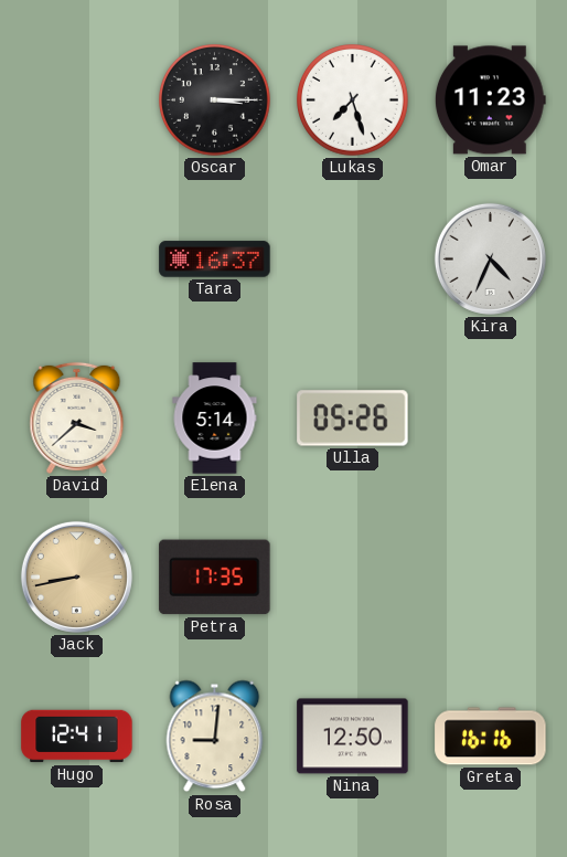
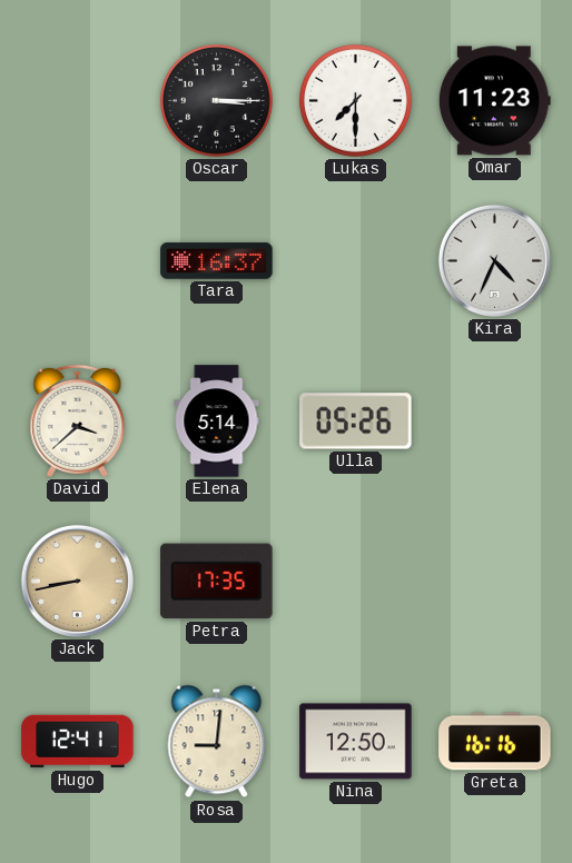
Lukas: 7:27 -> 7:30 (356, 101)
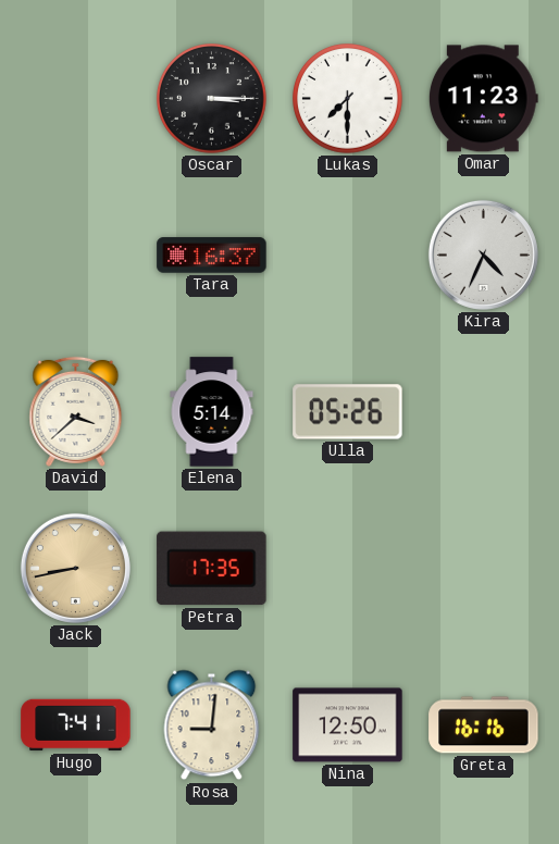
Hugo: 12:41 -> 7:41 (76, 725)
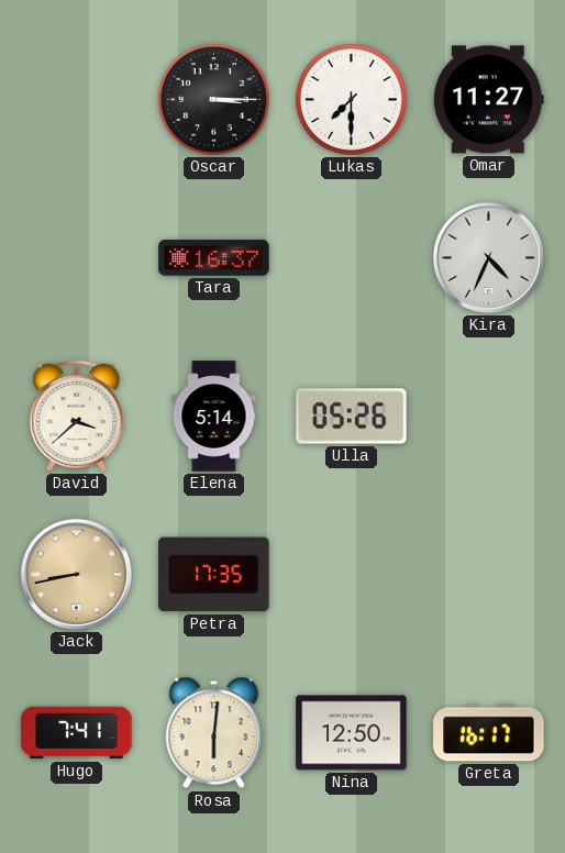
Omar: 11:23 -> 11:27 (488, 100)
Rosa: 9:01 -> 6:01 (214, 733)
Greta: 16:16 -> 16:17 (489, 733)
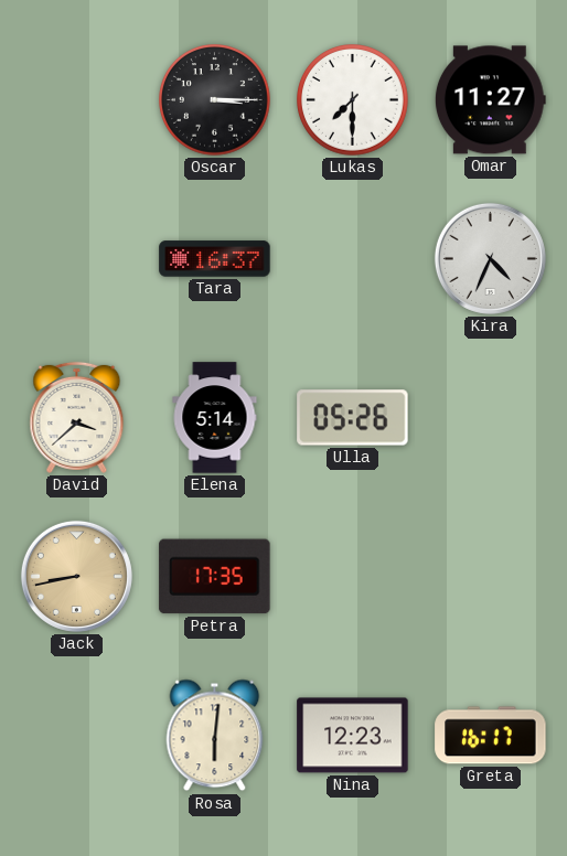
Hugo: 7:41 -> none (77, 733)
Nina: 12:50 -> 12:23 (353, 736)
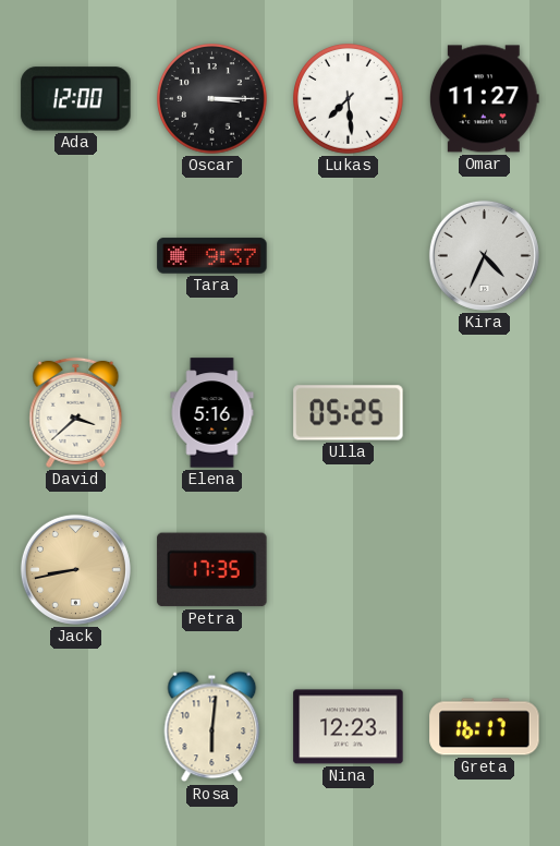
Ada: none -> 12:00 (76, 99)
Lukas: 7:30 -> 7:29 (349, 99)
Tara: 16:37 -> 9:37 (212, 256)
Elena: 5:14 -> 5:16 (212, 413)
Ulla: 05:26 -> 05:25 (349, 413)
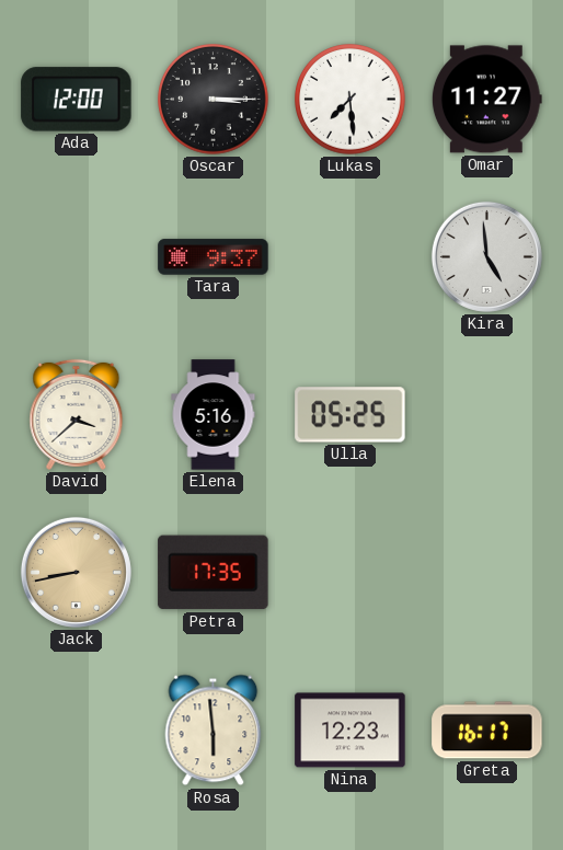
Kira: 4:34 -> 4:59 (486, 256)
Rosa: 6:01 -> 5:59 (214, 731)
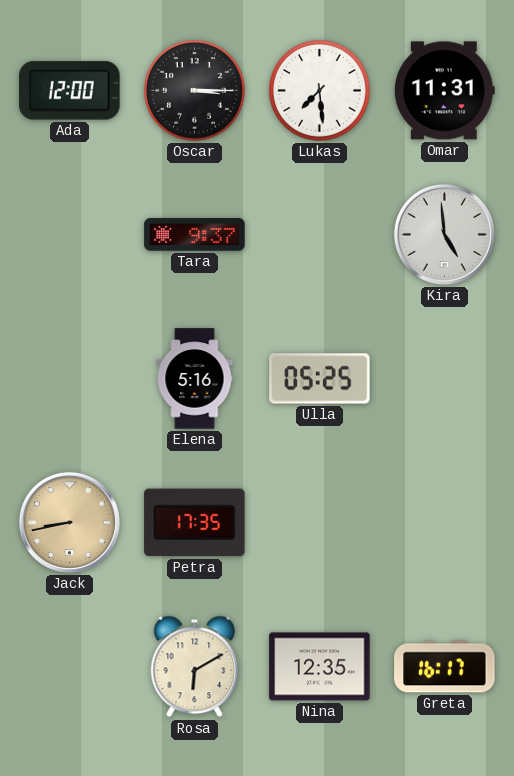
Omar: 11:27 -> 11:31 (444, 91)
David: 3:38 -> none (77, 414)
Rosa: 5:59 -> 6:10 (195, 667)
Nina: 12:23 -> 12:35 (320, 667)
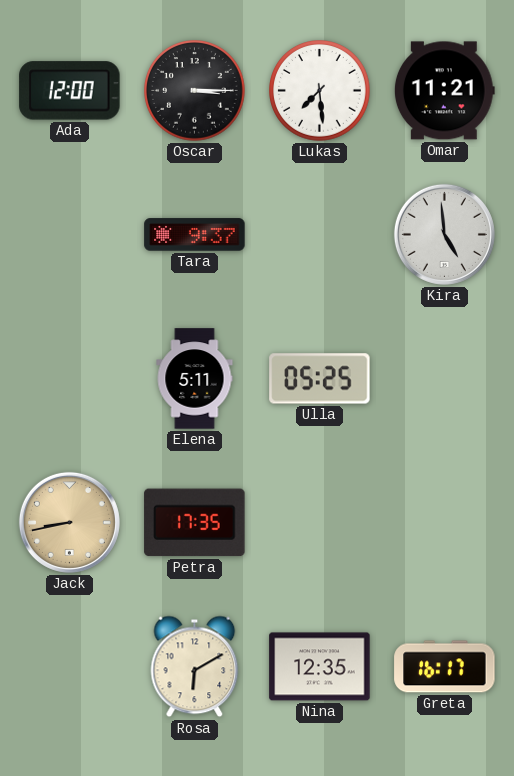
Omar: 11:31 -> 11:21 (444, 91)
Elena: 5:16 -> 5:11 (195, 379)
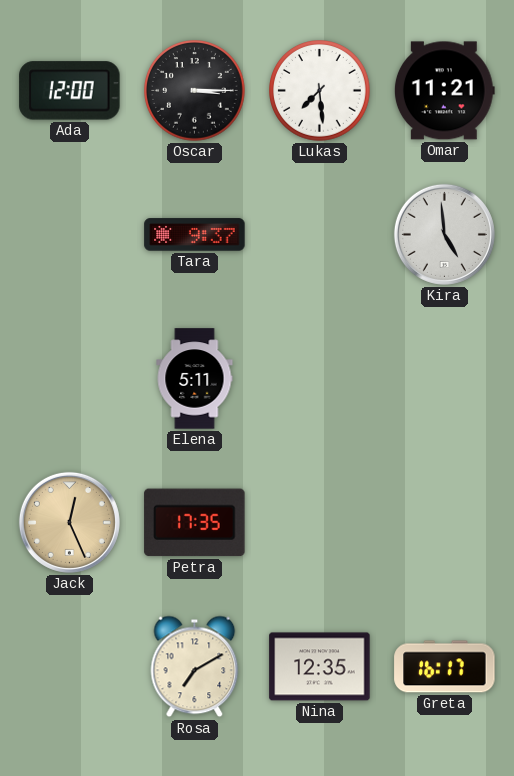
Ulla: 05:25 -> none (320, 379)
Jack: 8:43 -> 12:26 (69, 522)
Rosa: 6:10 -> 7:10 (195, 667)
